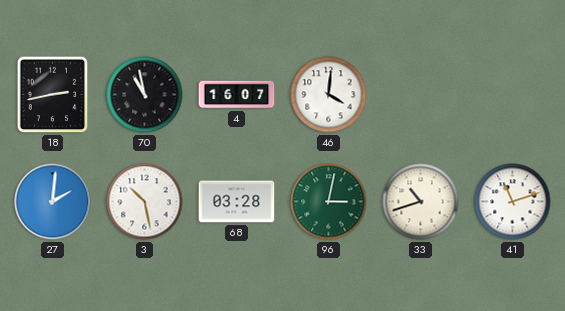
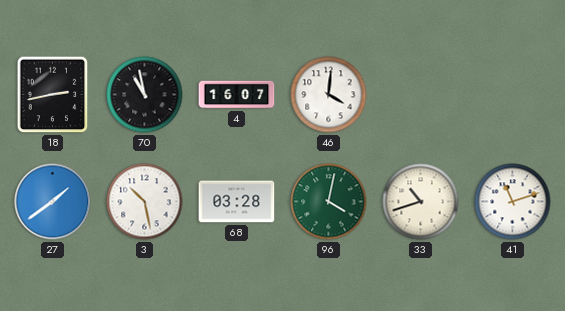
27: 2:01 -> 1:39 (53, 202)
96: 3:02 -> 4:02 (329, 202)
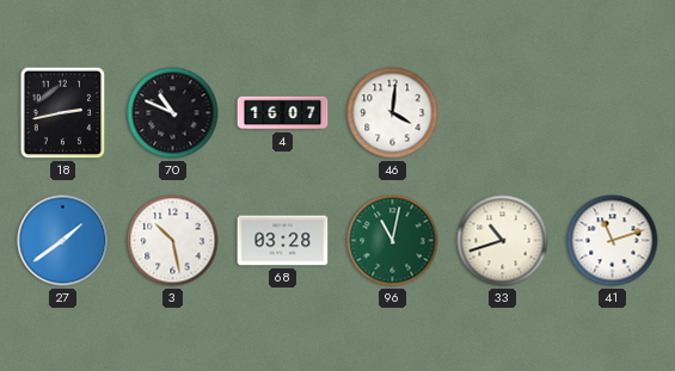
70: 10:58 -> 10:49 (173, 113)
96: 4:02 -> 11:02 (393, 241)
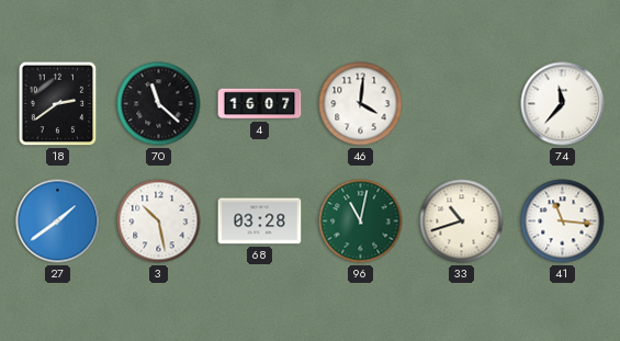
18: 2:43 -> 2:39 (58, 104)
70: 10:49 -> 11:22 (159, 104)
74: none -> 11:37 (563, 104)
41: 11:12 -> 11:16 (563, 221)
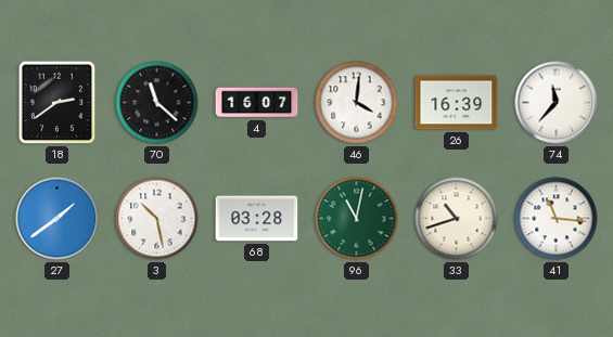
26: none -> 16:39 (457, 103)
